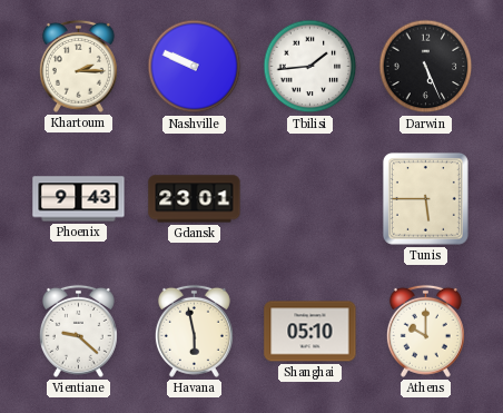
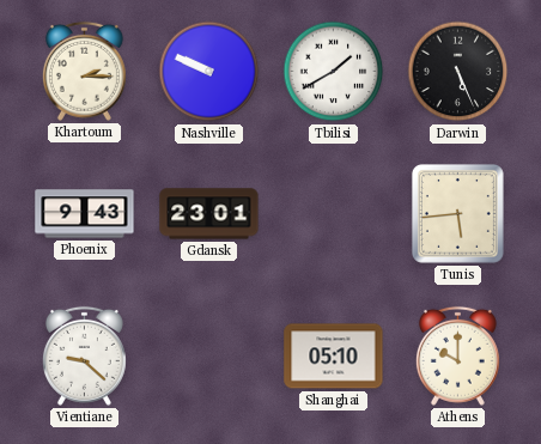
Tbilisi: 1:44 -> 1:40 (334, 72)
Tunis: 5:45 -> 5:44 (457, 213)
Havana: 5:58 -> none (194, 331)
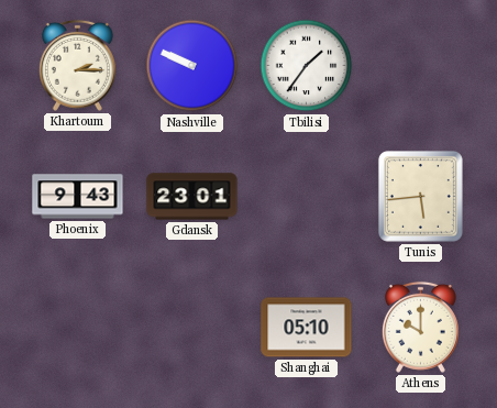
Tbilisi: 1:40 -> 1:36 (307, 66)
Darwin: 5:26 -> none (458, 72)
Vientiane: 9:22 -> none (84, 355)
